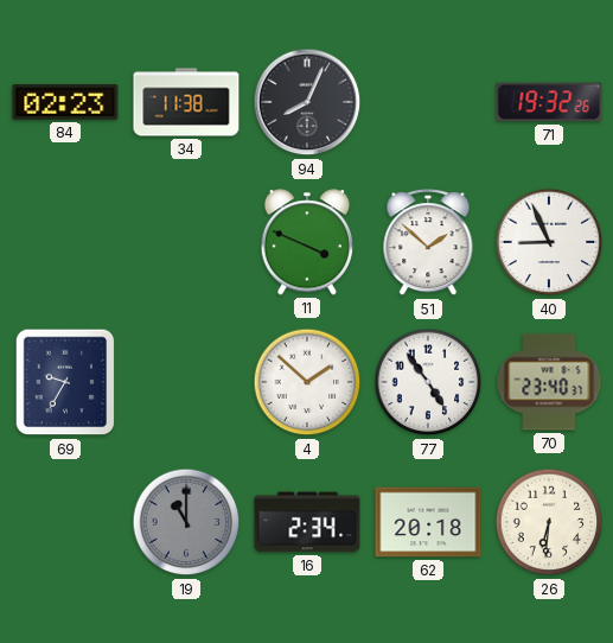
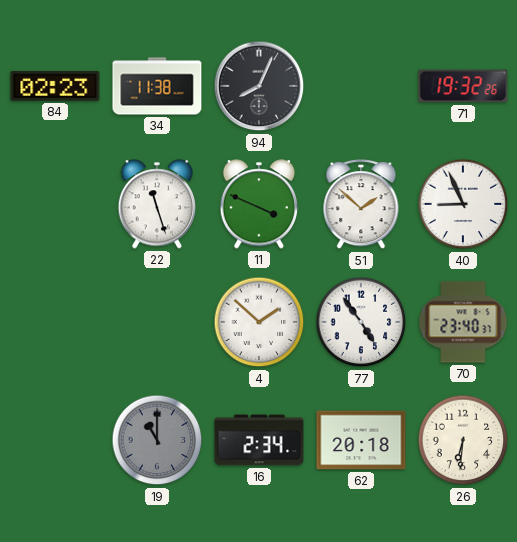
22: none -> 11:27 (157, 204)
69: 9:35 -> none (65, 382)
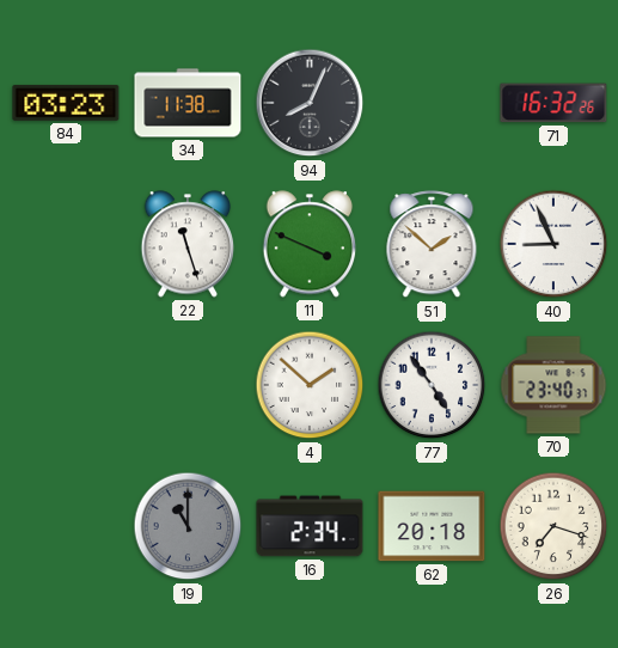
84: 02:23 -> 03:23 (66, 103)
71: 19:32 -> 16:32 (553, 103)
26: 6:31 -> 7:18 (553, 526)
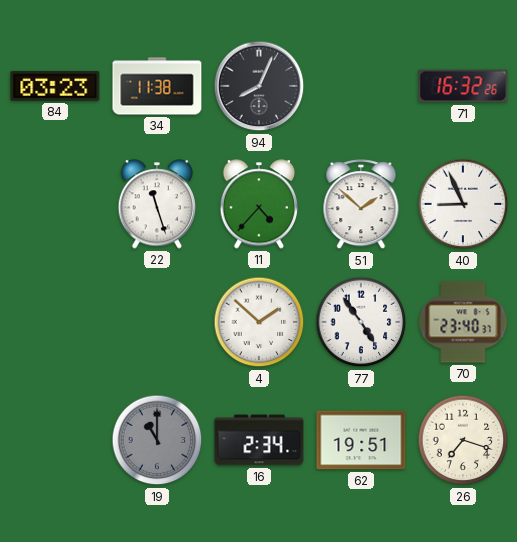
11: 3:49 -> 4:37 (259, 204)
62: 20:18 -> 19:51 (361, 440)
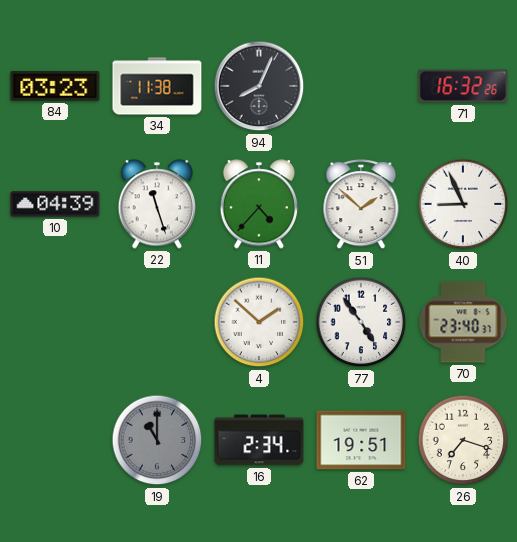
10: none -> 04:39 (55, 204)
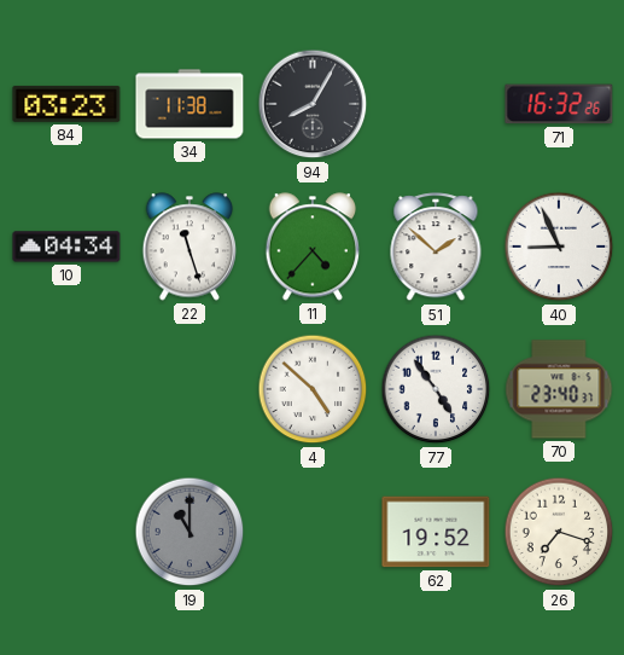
94: 8:04 -> 8:05 (313, 104)
10: 04:39 -> 04:34 (66, 247)
4: 1:52 -> 4:52 (313, 389)
16: 2:34 -> none (259, 440)
62: 19:51 -> 19:52 (436, 532)
